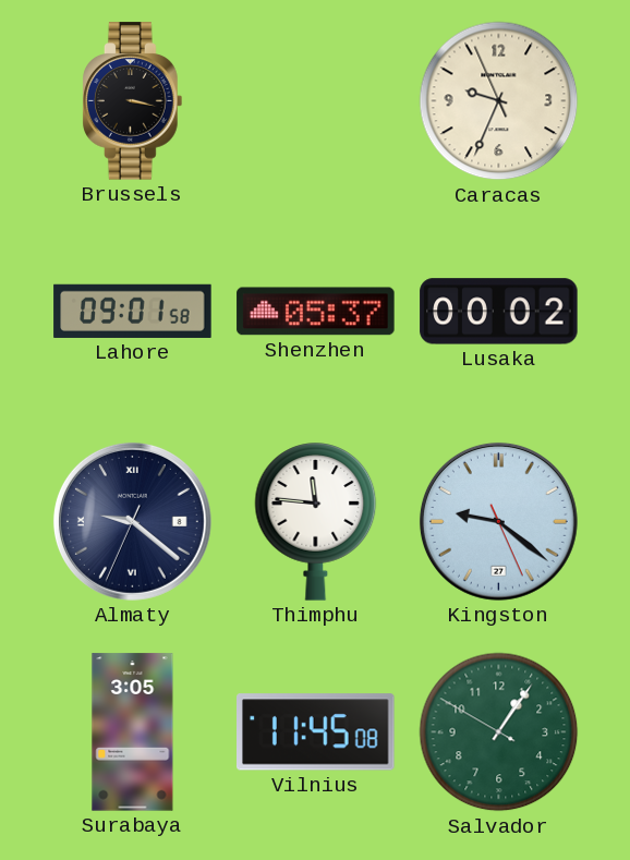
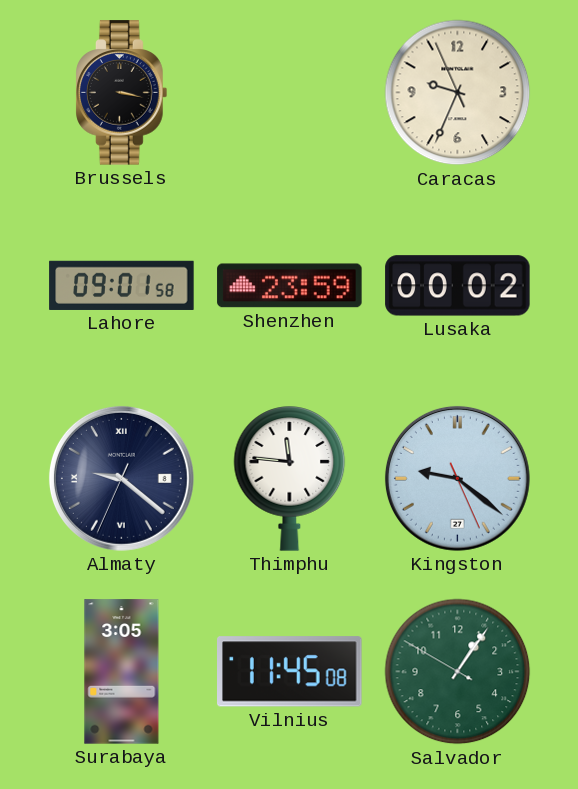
Shenzhen: 05:37 -> 23:59 (290, 286)
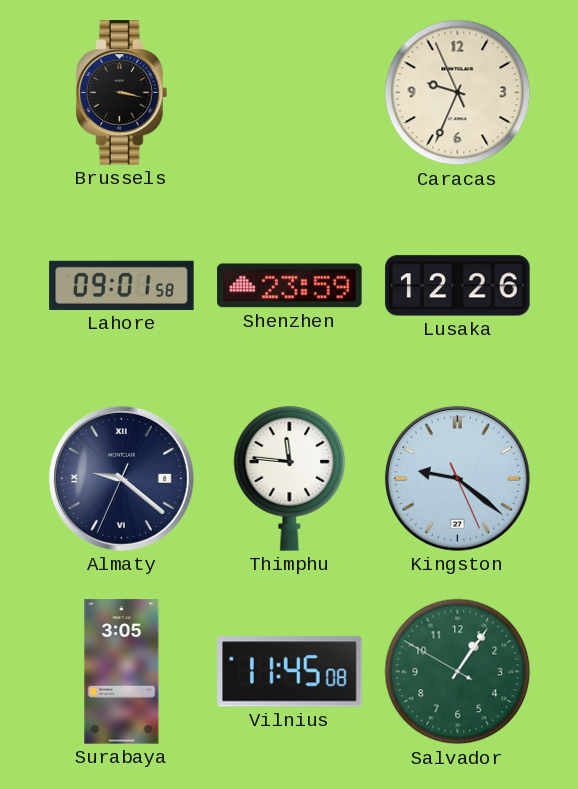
Lusaka: 00:02 -> 12:26 (458, 286)
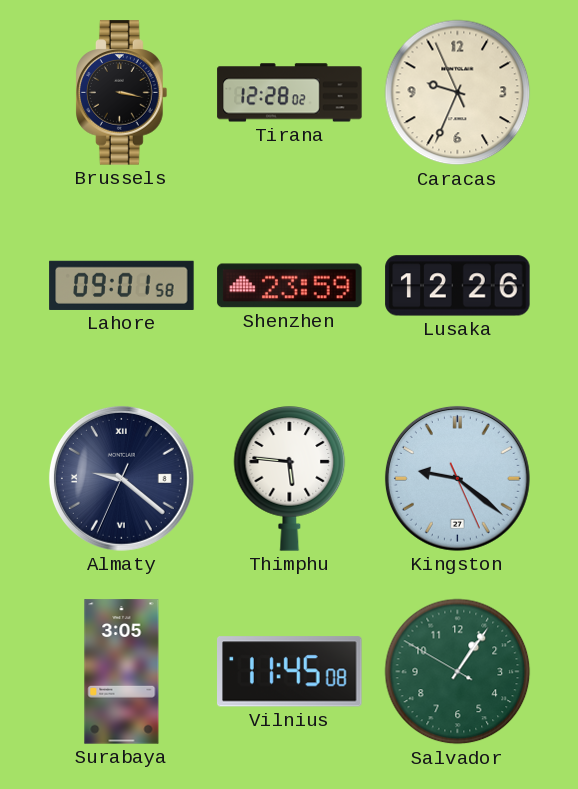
Tirana: none -> 12:28 (290, 93)
Thimphu: 11:46 -> 5:46 (290, 479)
